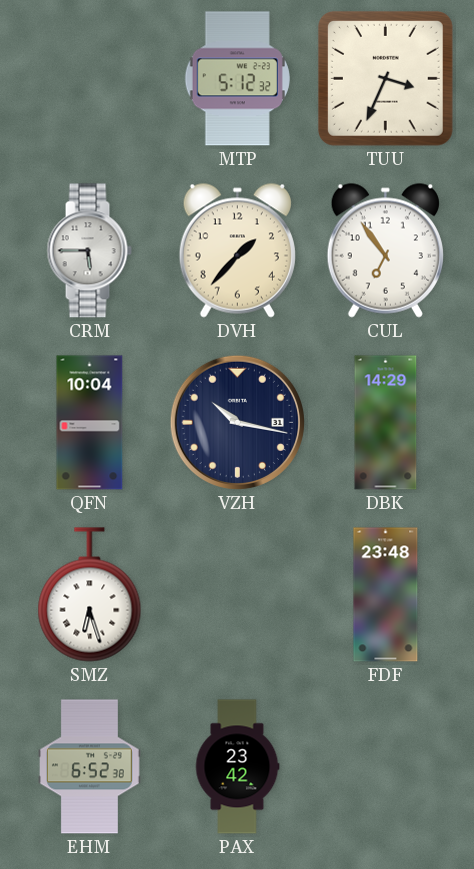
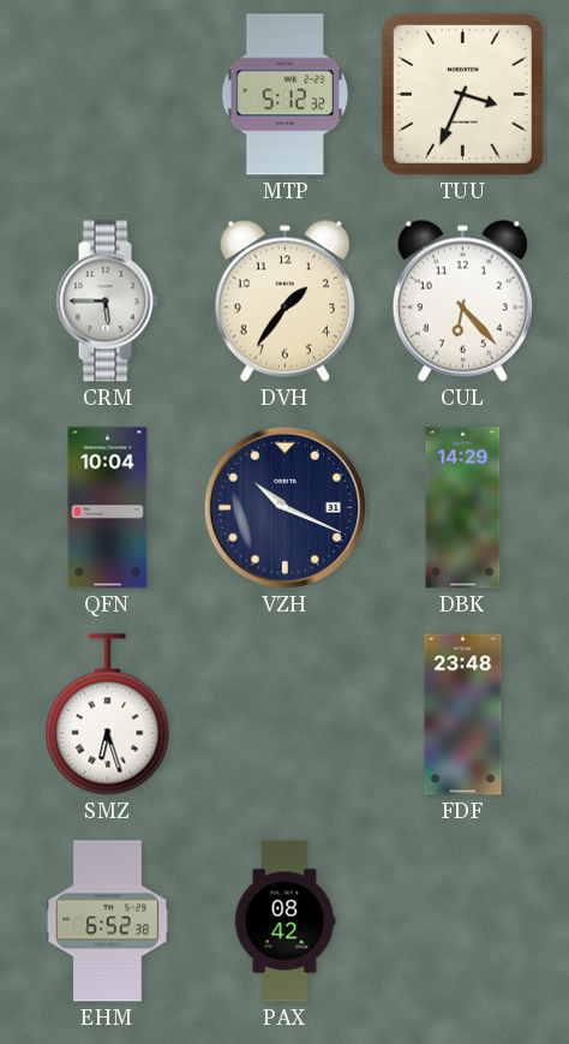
DVH: 1:37 -> 1:36 (284, 300)
CUL: 6:54 -> 6:23 (462, 300)
VZH: 10:17 -> 10:19 (284, 507)
PAX: 23:42 -> 08:42 (284, 921)
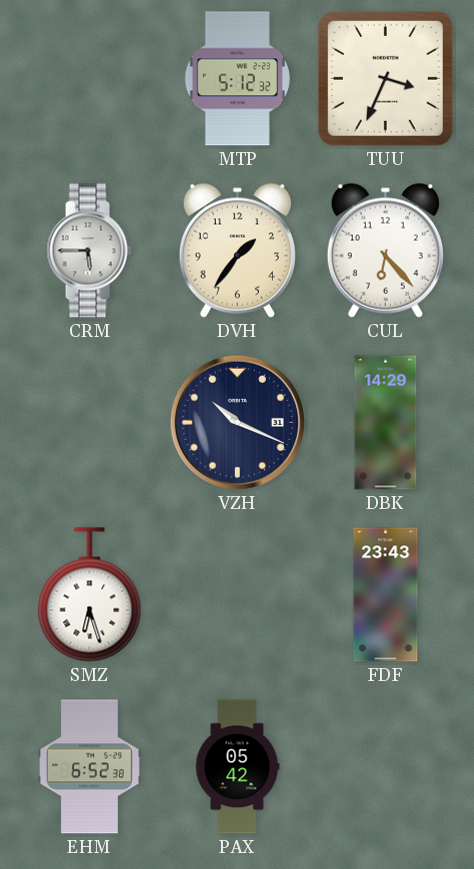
QFN: 10:04 -> none (108, 508)
FDF: 23:48 -> 23:43 (386, 595)
PAX: 08:42 -> 05:42 (237, 767)
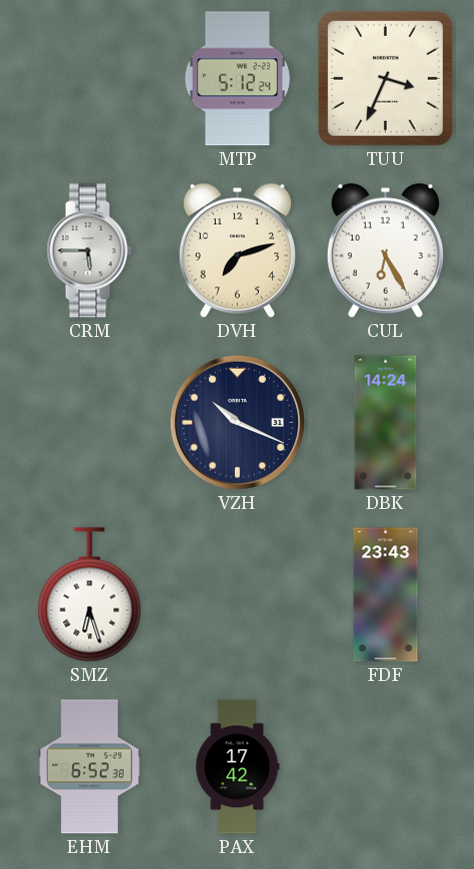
MTP: 5:12:32 -> 5:12:24 (237, 79)
DVH: 1:36 -> 7:12 (237, 250)
CUL: 6:23 -> 6:25 (385, 250)
DBK: 14:29 -> 14:24 (386, 423)
PAX: 05:42 -> 17:42 (237, 767)
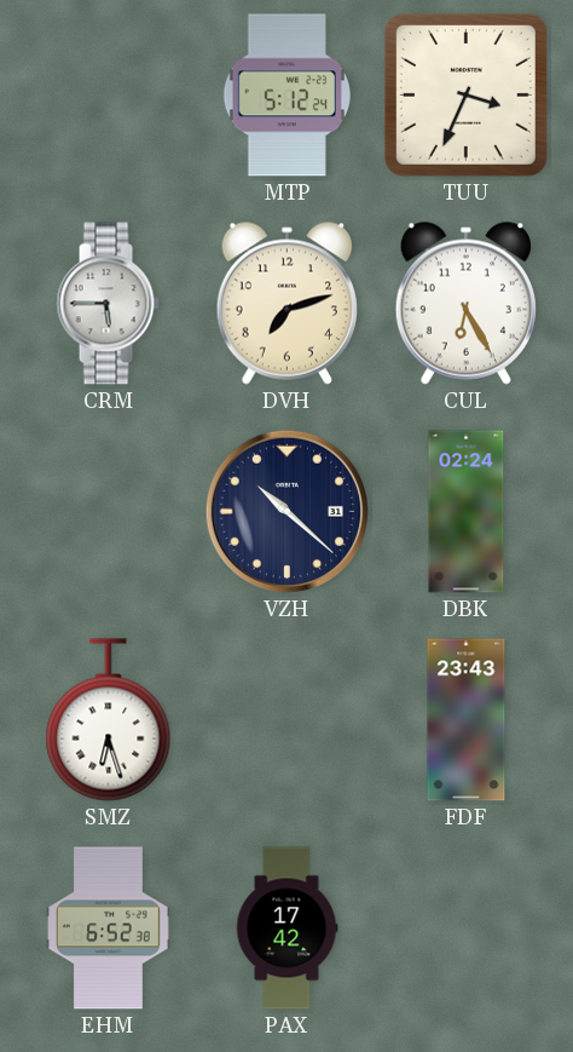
VZH: 10:19 -> 10:22 (286, 511)
DBK: 14:24 -> 02:24 (467, 512)
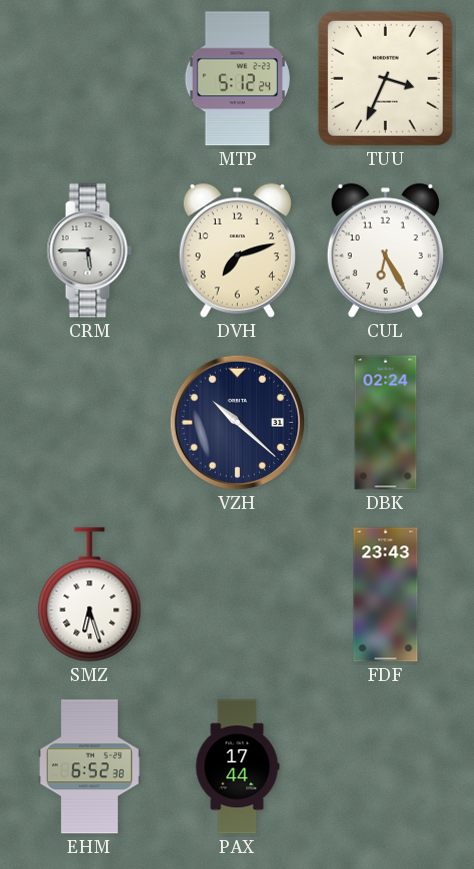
PAX: 17:42 -> 17:44 (237, 767)
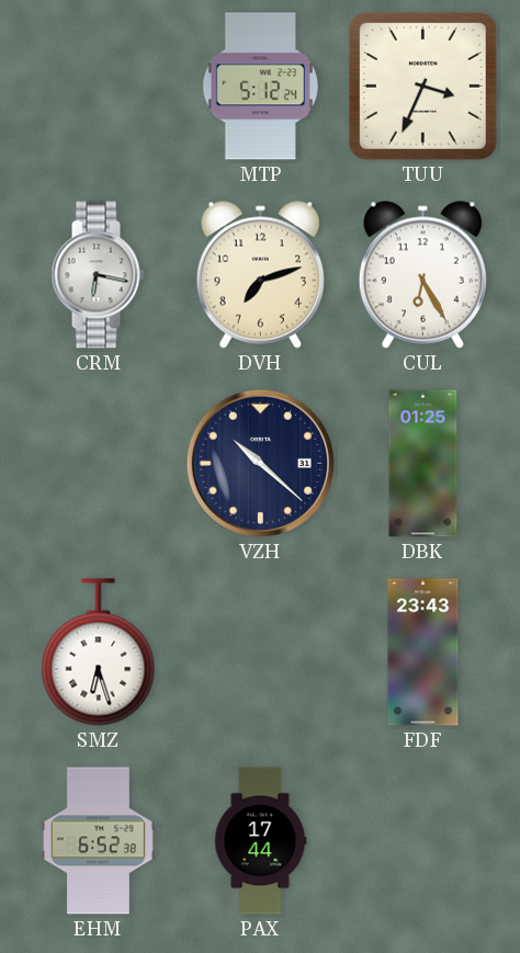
CRM: 5:45 -> 6:17 (98, 275)
DBK: 02:24 -> 01:25 (423, 464)
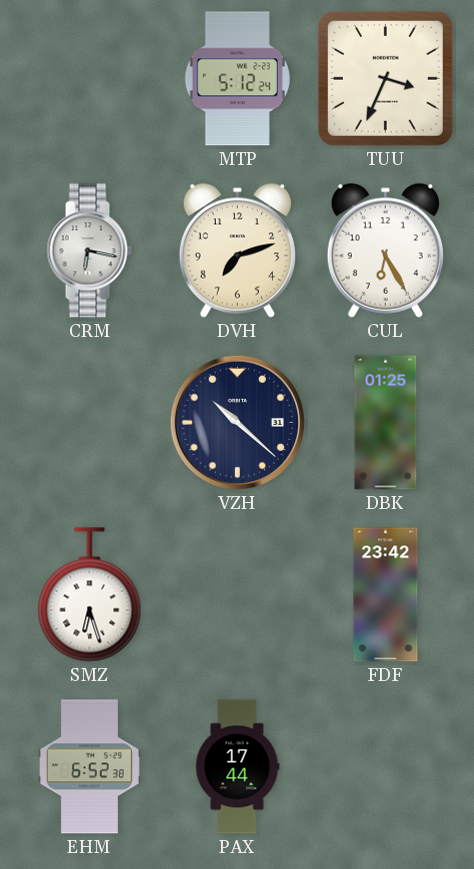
FDF: 23:43 -> 23:42 (386, 595)
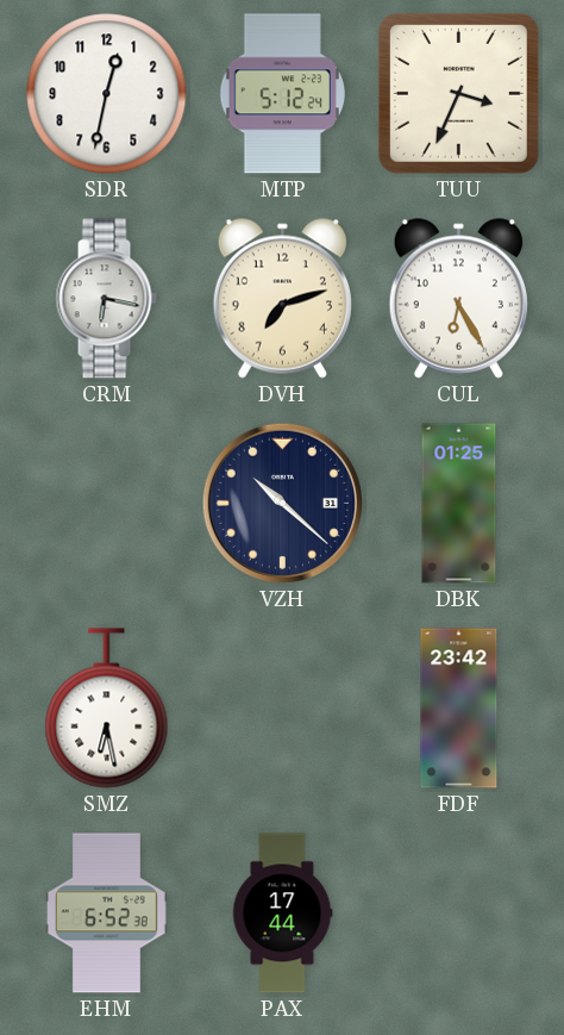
SDR: none -> 12:32 (107, 94)
SMZ: 6:27 -> 6:28 (107, 709)
